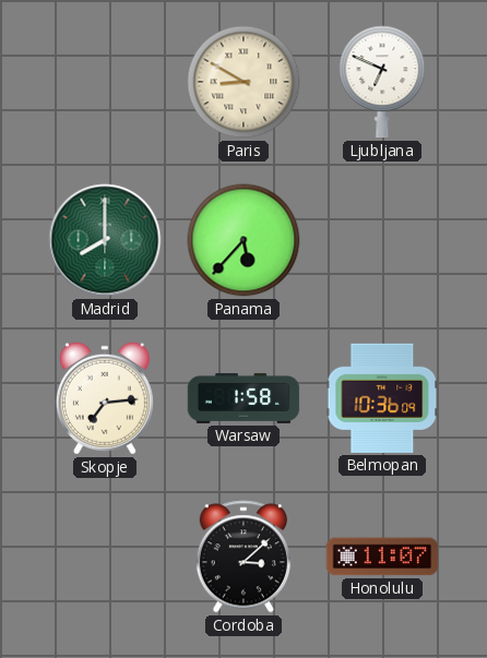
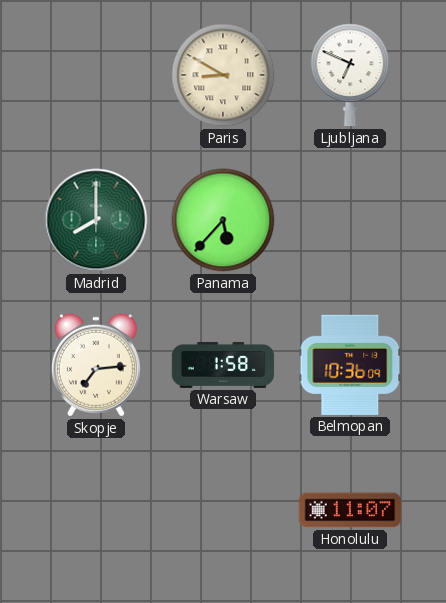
Cordoba: 3:08 -> none (243, 557)
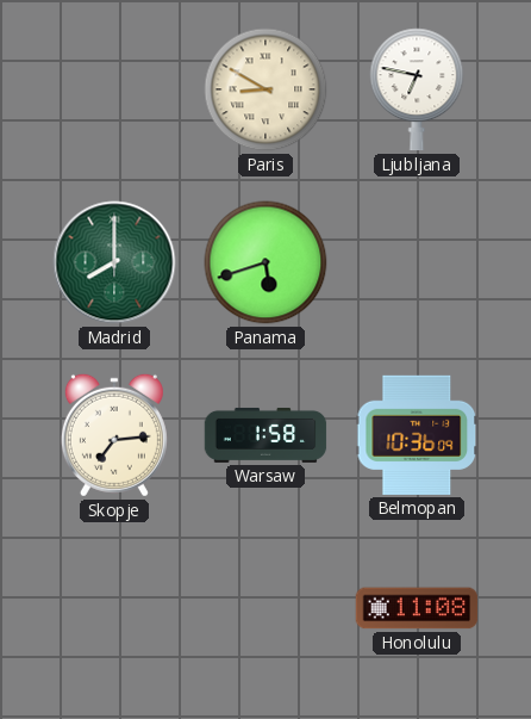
Ljubljana: 6:49 -> 6:47 (417, 89)
Panama: 5:37 -> 5:42 (265, 262)
Honolulu: 11:07 -> 11:08 (417, 608)
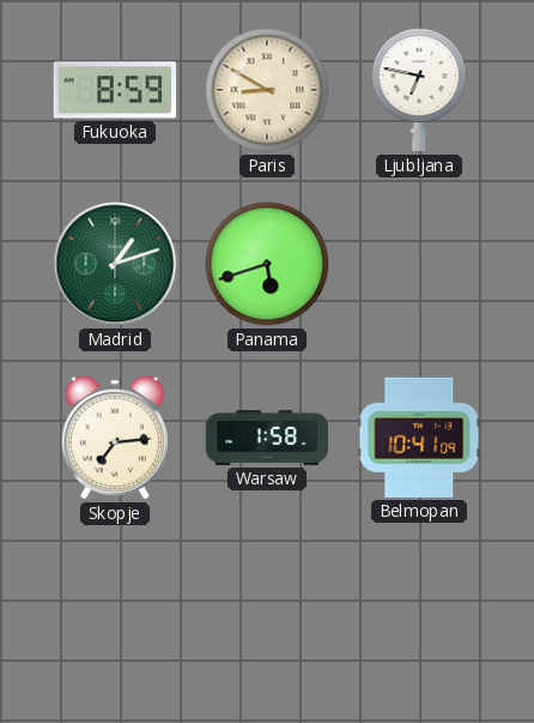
Fukuoka: none -> 8:59 (115, 90)
Madrid: 8:00 -> 1:12 (115, 264)
Belmopan: 10:36 -> 10:41 (419, 438)
Honolulu: 11:08 -> none (417, 608)
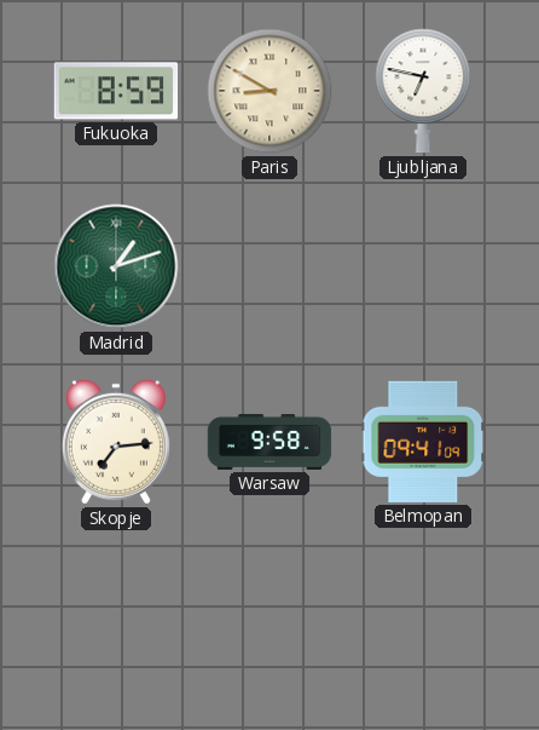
Panama: 5:42 -> none (267, 264)
Warsaw: 1:58 -> 9:58 (269, 442)
Belmopan: 10:41 -> 09:41 (423, 442)
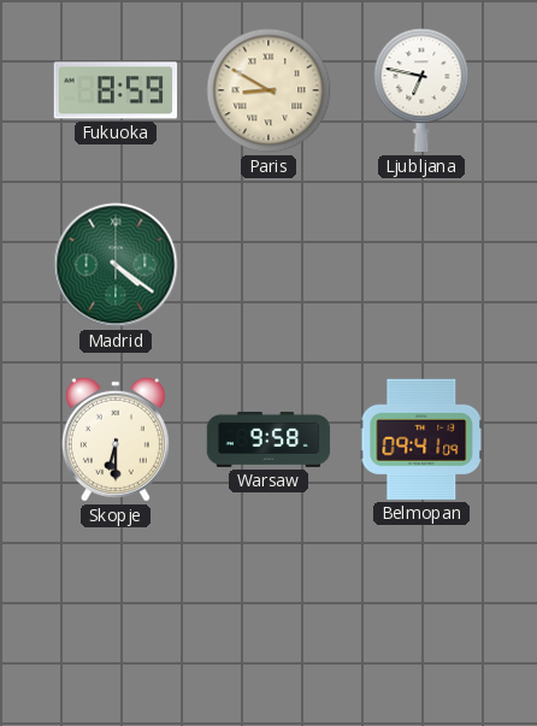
Madrid: 1:12 -> 4:21 (116, 265)
Skopje: 7:14 -> 6:30 (116, 439)
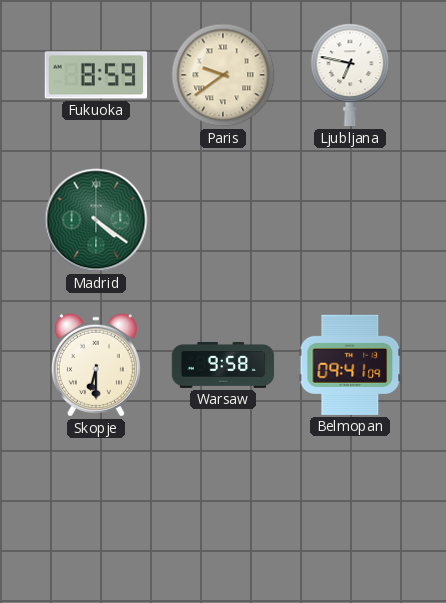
Paris: 8:50 -> 9:39 (223, 75)
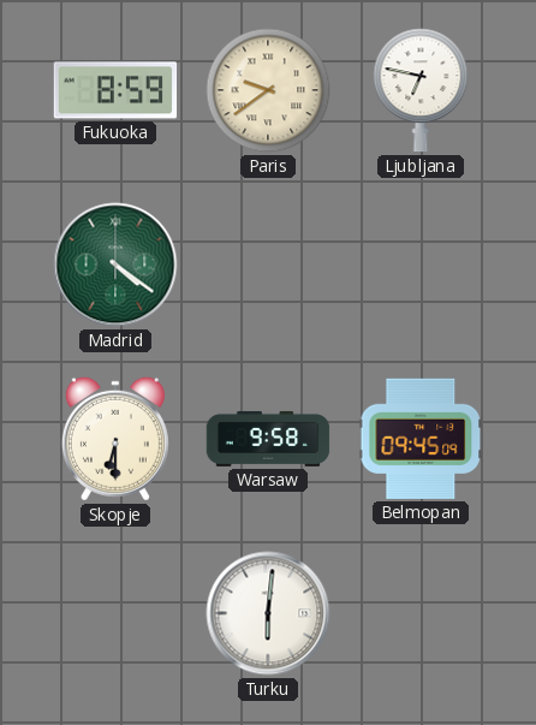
Belmopan: 09:41 -> 09:45 (421, 439)
Turku: none -> 6:01 (268, 613)
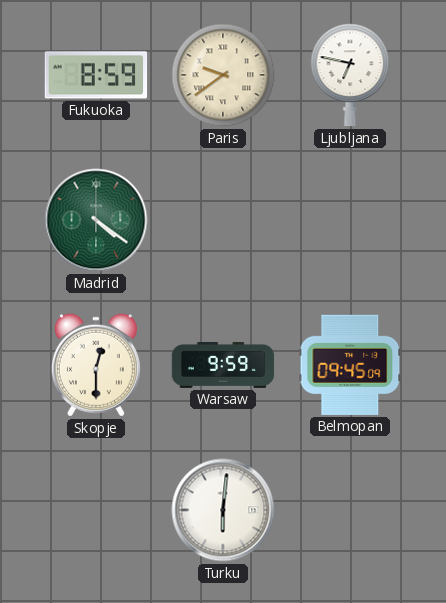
Skopje: 6:30 -> 12:30 (96, 365)
Warsaw: 9:58 -> 9:59 (223, 365)
